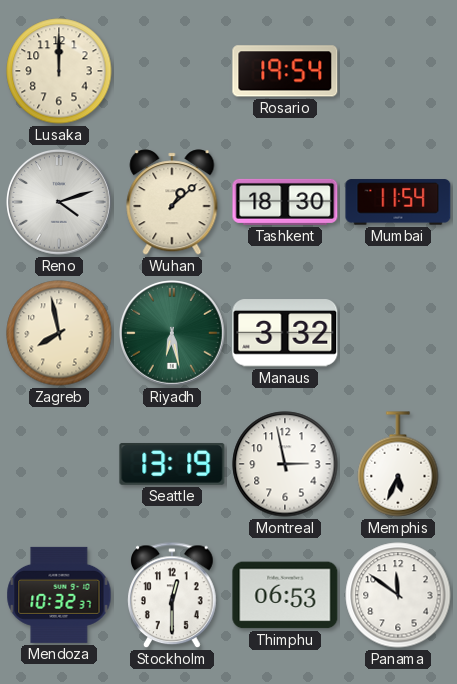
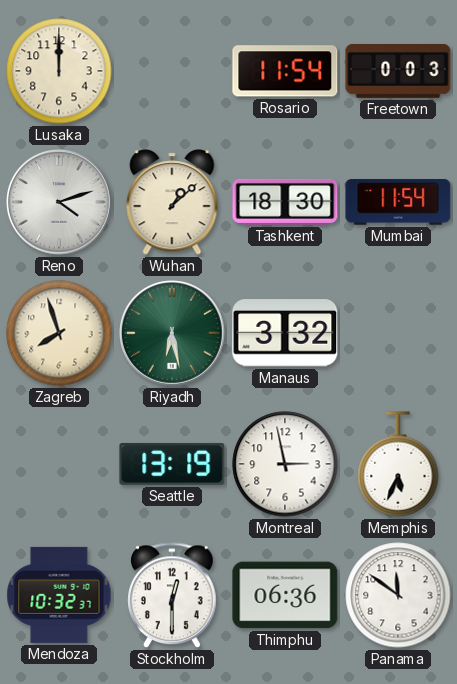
Rosario: 19:54 -> 11:54 (285, 71)
Freetown: none -> 0:03 (398, 71)
Zagreb: 7:58 -> 7:57 (59, 333)
Thimphu: 06:53 -> 06:36 (285, 595)
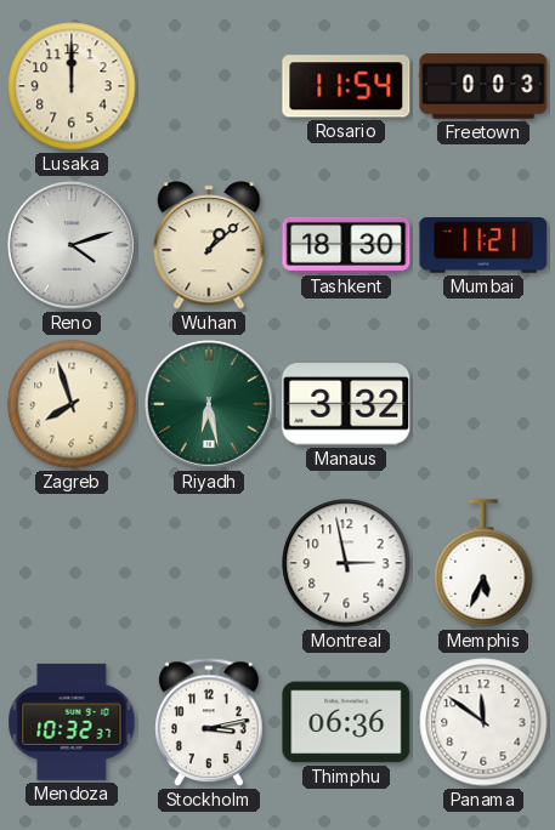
Mumbai: 11:54 -> 11:21 (483, 245)
Seattle: 13:19 -> none (172, 464)
Stockholm: 12:30 -> 3:13 (210, 723)
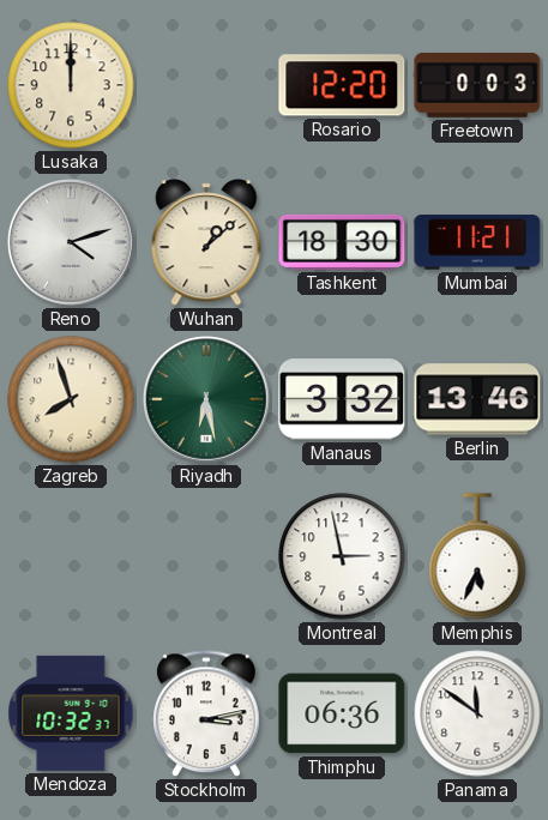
Rosario: 11:54 -> 12:20 (342, 85)
Berlin: none -> 13:46 (477, 399)
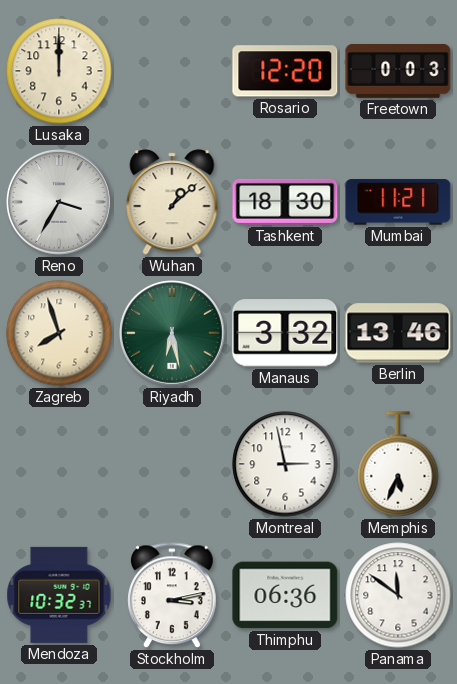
Reno: 4:12 -> 3:35 (60, 203)
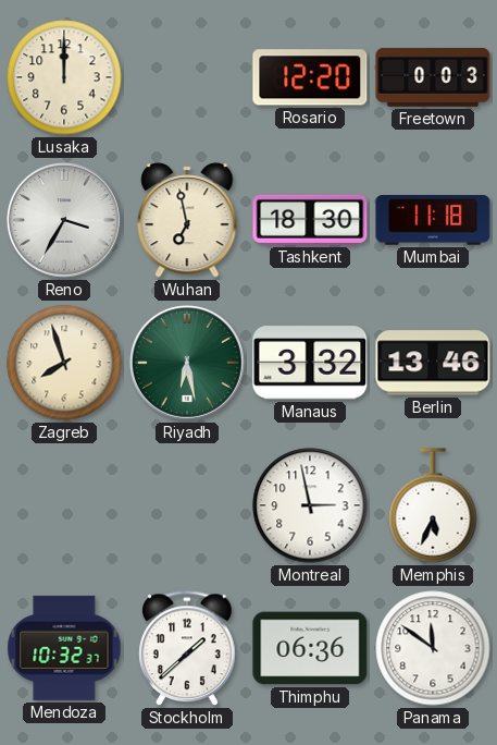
Wuhan: 1:08 -> 6:58 (187, 220)
Mumbai: 11:21 -> 11:18 (433, 220)
Stockholm: 3:13 -> 1:38 (188, 649)
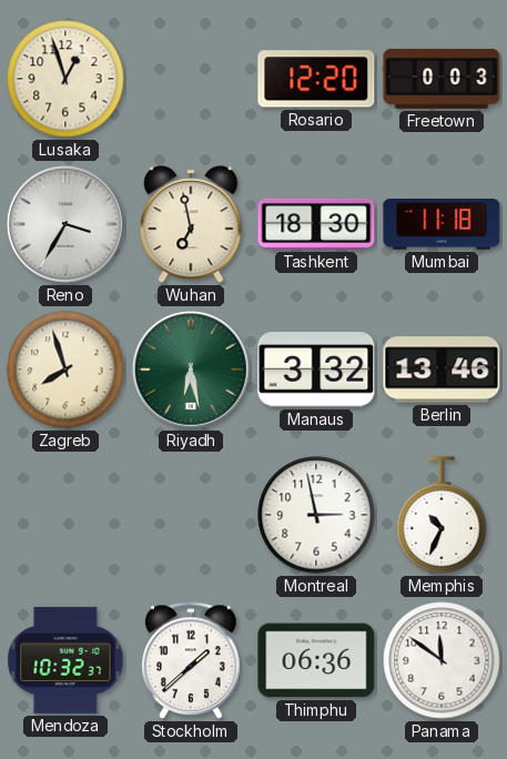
Lusaka: 12:00 -> 12:57 (65, 79)
Memphis: 5:34 -> 10:34 (442, 515)
